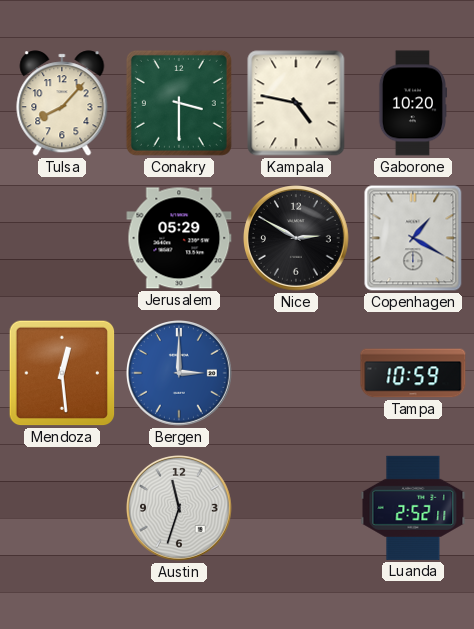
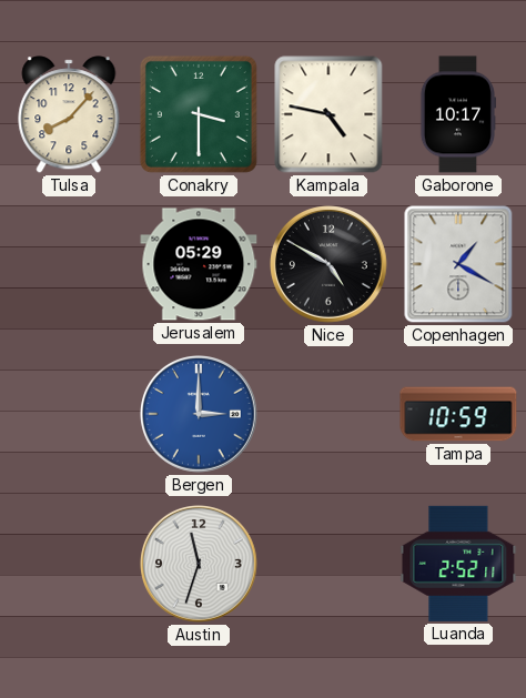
Gaborone: 10:20 -> 10:17 (457, 114)
Nice: 2:50 -> 4:50 (330, 265)
Mendoza: 12:29 -> none (62, 373)
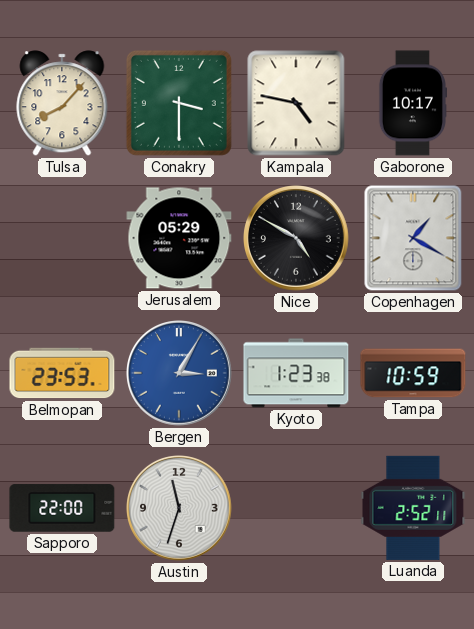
Belmopan: none -> 23:53 (62, 373)
Bergen: 3:00 -> 3:05 (180, 374)
Kyoto: none -> 1:23 (296, 373)
Sapporo: none -> 22:00 (62, 508)
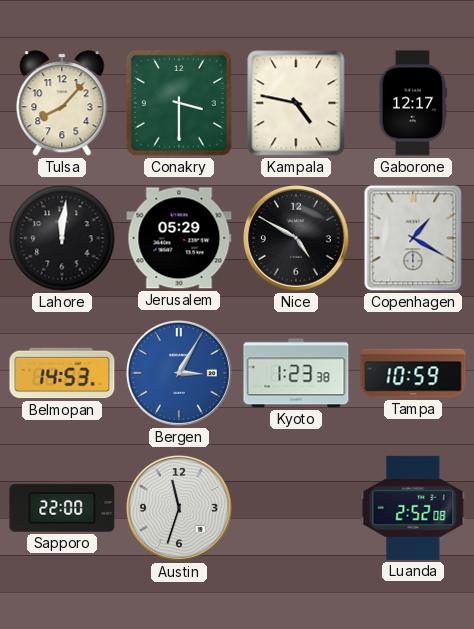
Gaborone: 10:17 -> 12:17 (412, 103)
Lahore: none -> 12:01 (62, 238)
Belmopan: 23:53 -> 14:53 (62, 373)
Luanda: 2:52:11 -> 2:52:08 (413, 508)
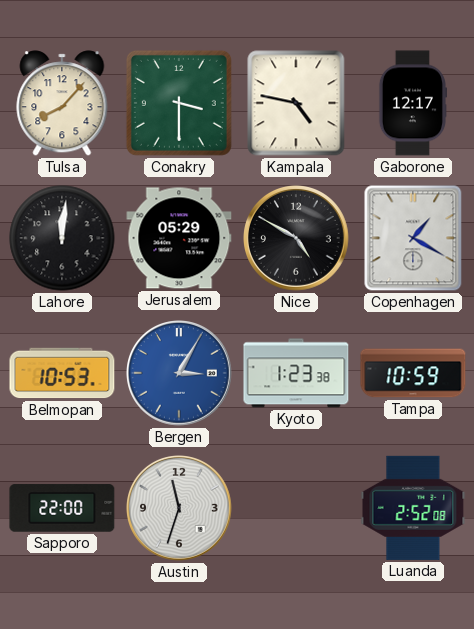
Belmopan: 14:53 -> 10:53 (62, 373)
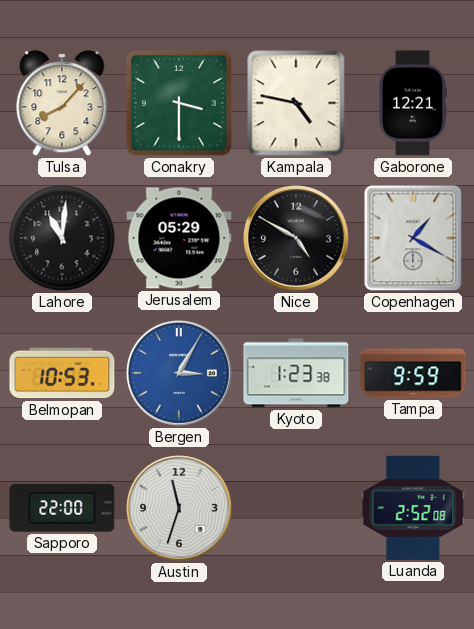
Gaborone: 12:17 -> 12:21 (412, 103)
Lahore: 12:01 -> 11:01 (62, 238)
Tampa: 10:59 -> 9:59 (413, 373)
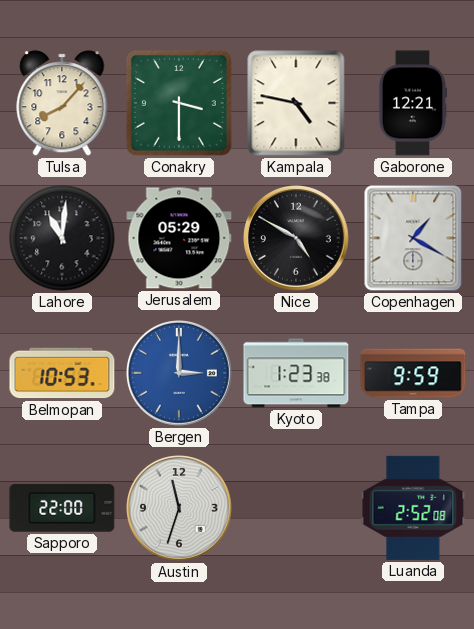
Bergen: 3:05 -> 3:00 (180, 374)
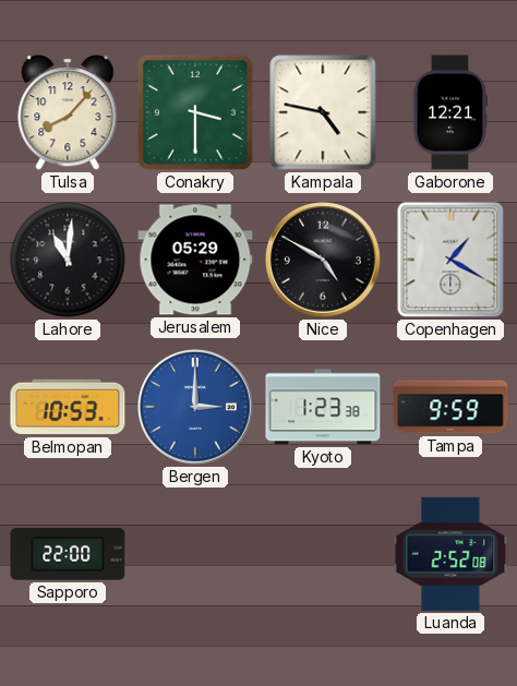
Austin: 11:33 -> none (180, 509)
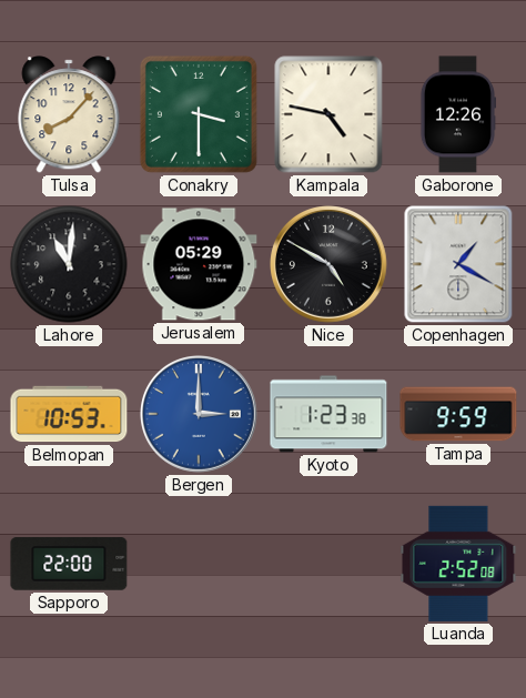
Gaborone: 12:21 -> 12:26 (457, 114)
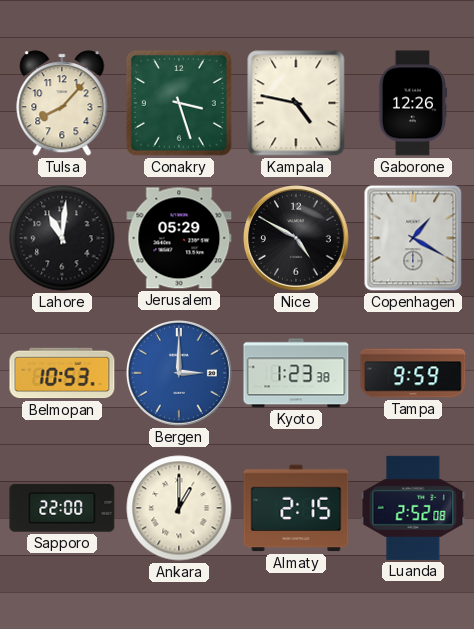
Conakry: 3:30 -> 3:27 (179, 103)
Ankara: none -> 1:00 (179, 508)
Almaty: none -> 2:15 (296, 508)
